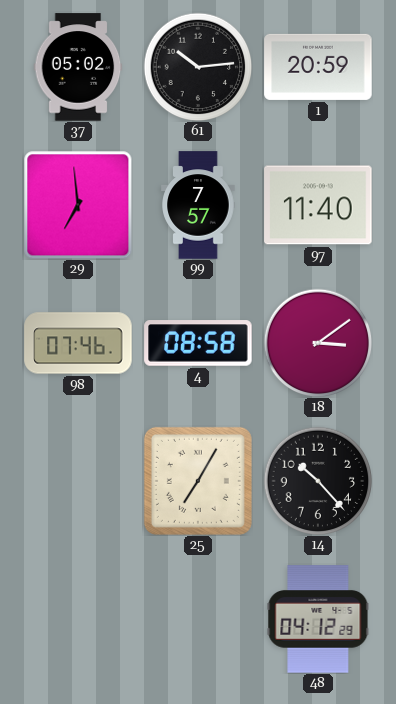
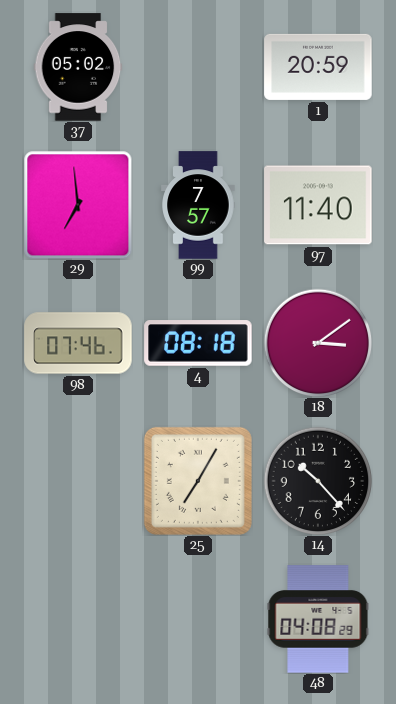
61: 10:14 -> none (198, 67)
4: 08:58 -> 08:18 (198, 343)
48: 04:12 -> 04:08 (318, 619)
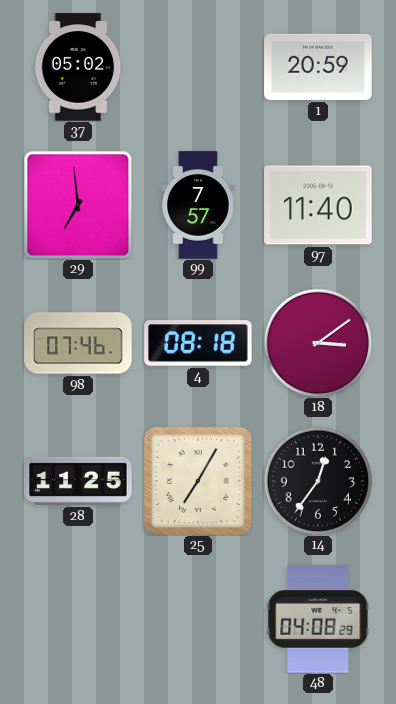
28: none -> 11:25 (78, 481)
14: 10:23 -> 12:36 (318, 481)
